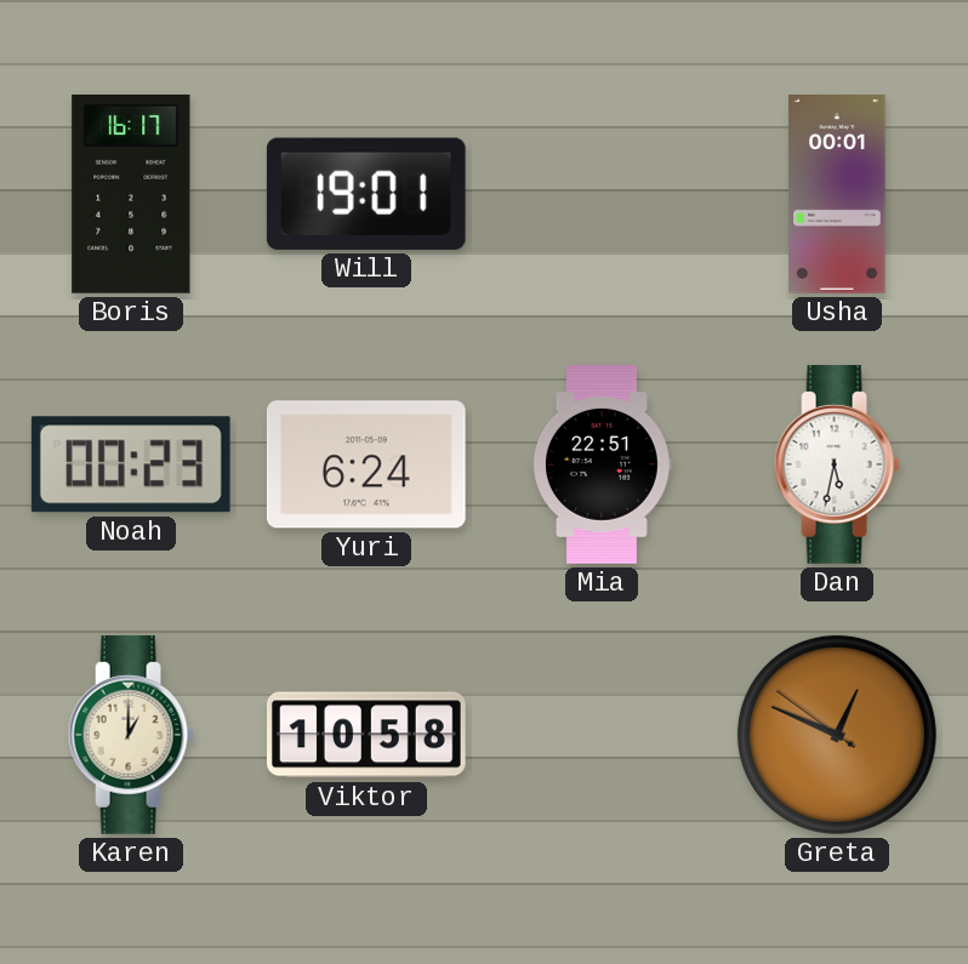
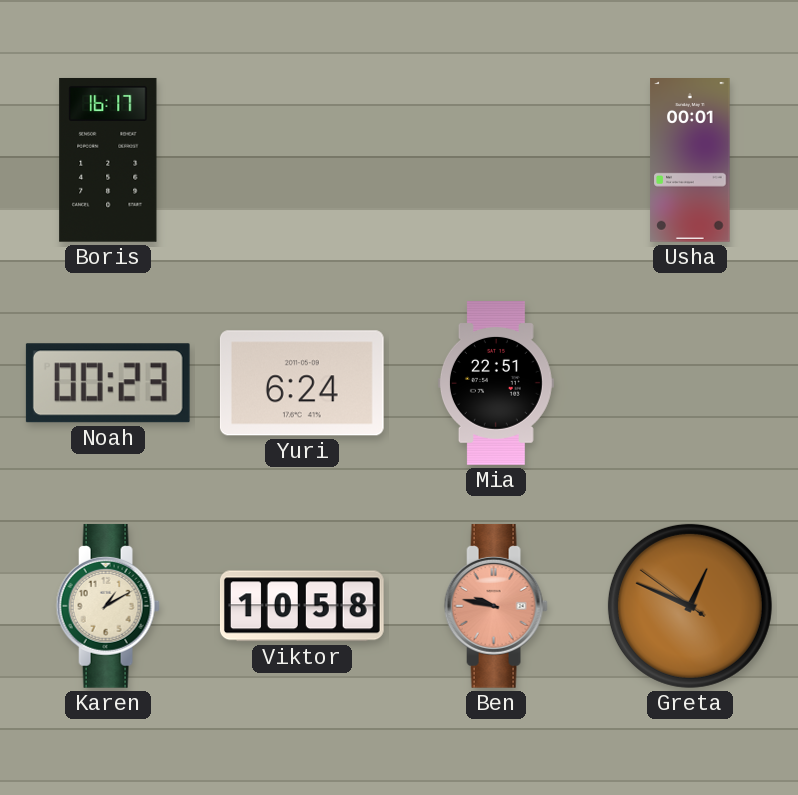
Will: 19:01 -> none (366, 194)
Dan: 5:32 -> none (837, 464)
Karen: 1:00 -> 1:10 (108, 606)
Ben: none -> 9:47 (496, 606)
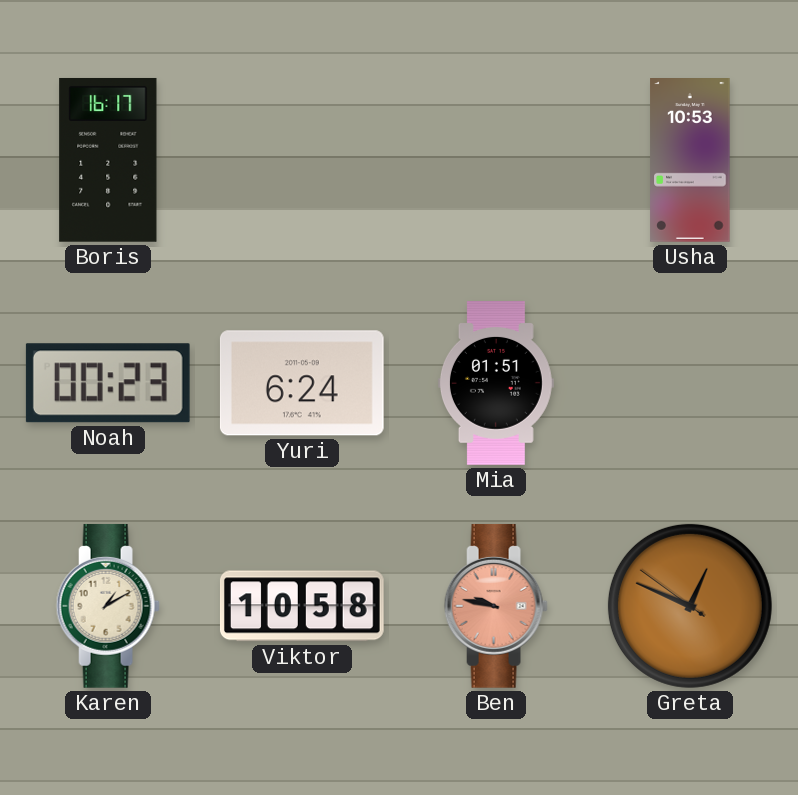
Usha: 00:01 -> 10:53 (690, 161)
Mia: 22:51 -> 01:51 (496, 384)
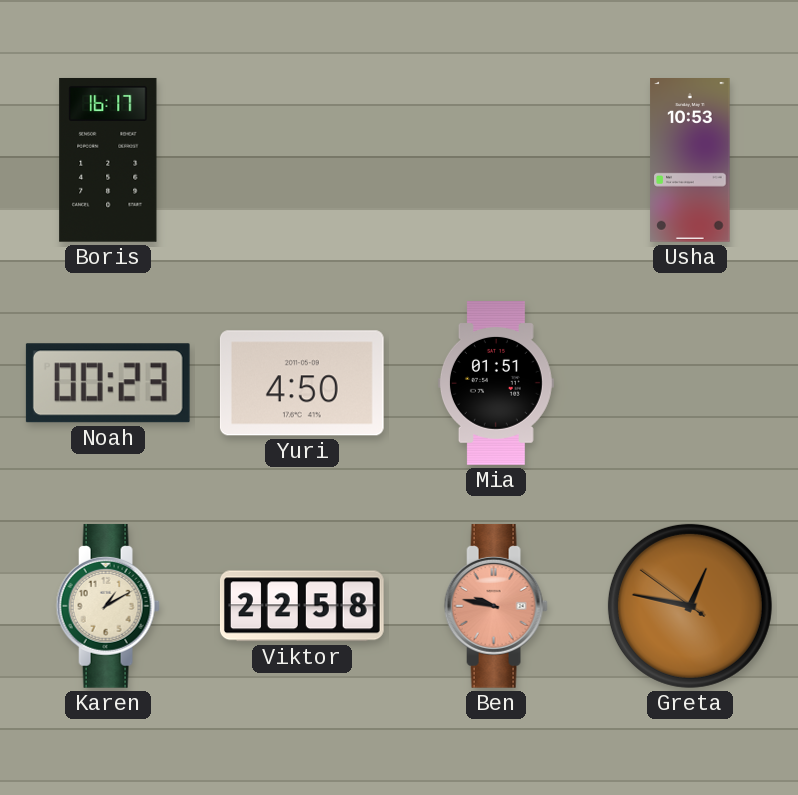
Yuri: 6:24 -> 4:50 (302, 383)
Viktor: 10:58 -> 22:58 (302, 606)
Greta: 12:48 -> 12:46 (690, 606)
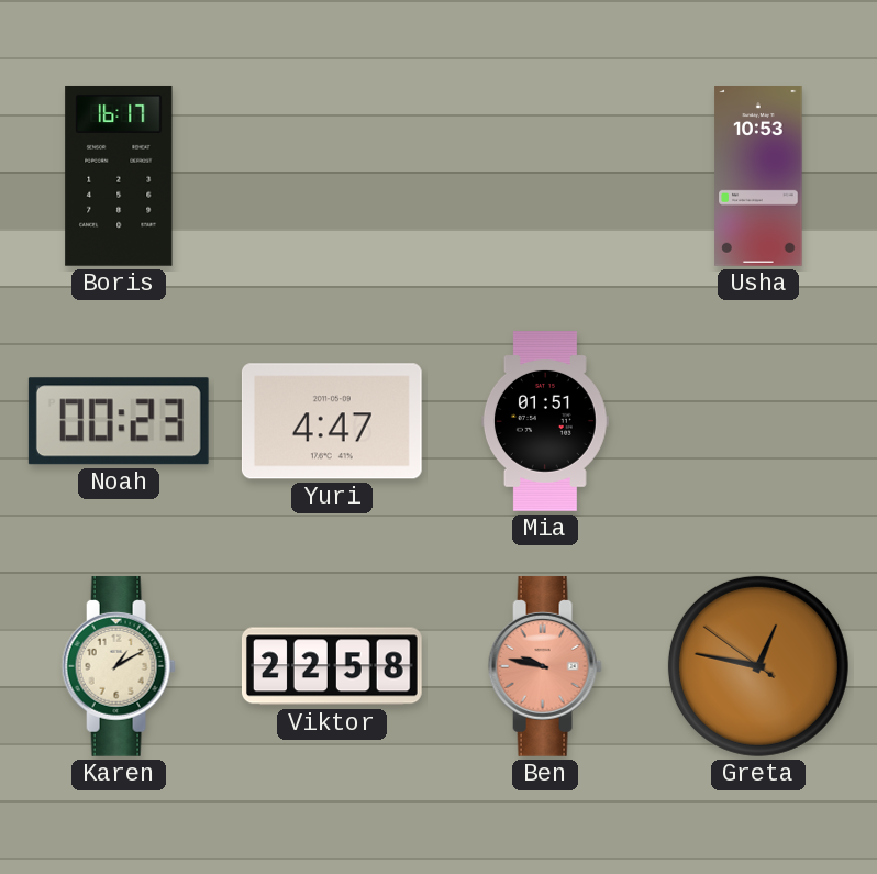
Yuri: 4:50 -> 4:47 (332, 421)
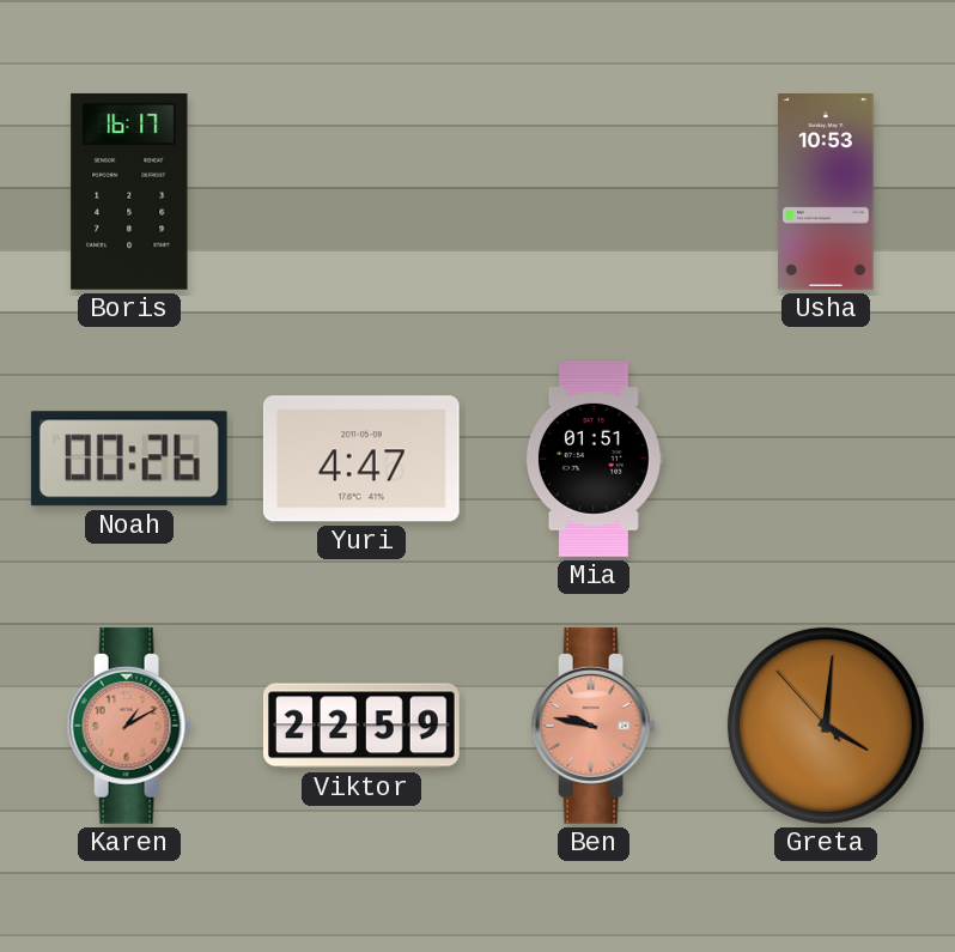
Noah: 00:23 -> 00:26 (129, 459)
Karen dial: cream -> salmon (129, 726)
Viktor: 22:58 -> 22:59 (361, 726)
Greta: 12:46 -> 4:00 (826, 726)
